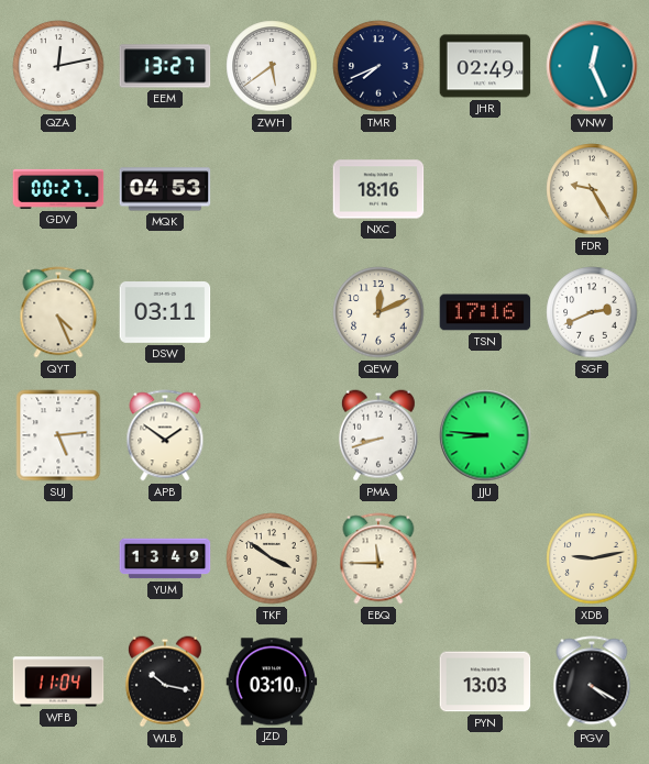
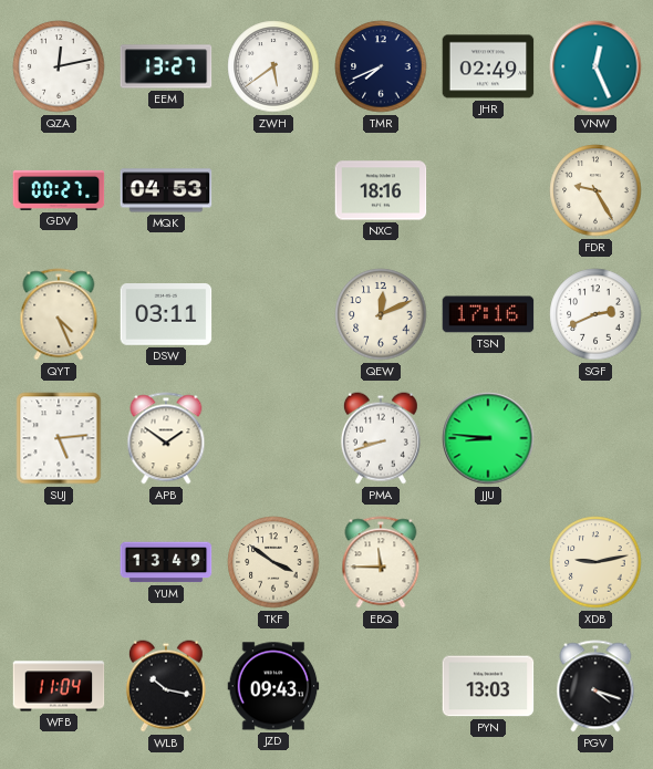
JZD: 03:10 -> 09:43 (273, 686)
PGV: 4:20 -> 4:18 (595, 686)
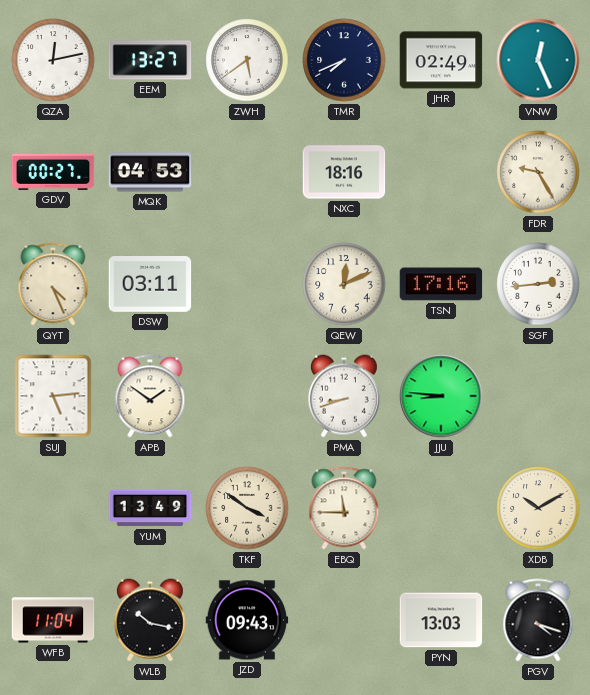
SGF: 2:41 -> 2:44 (538, 284)
XDB: 9:13 -> 10:10 (538, 508)
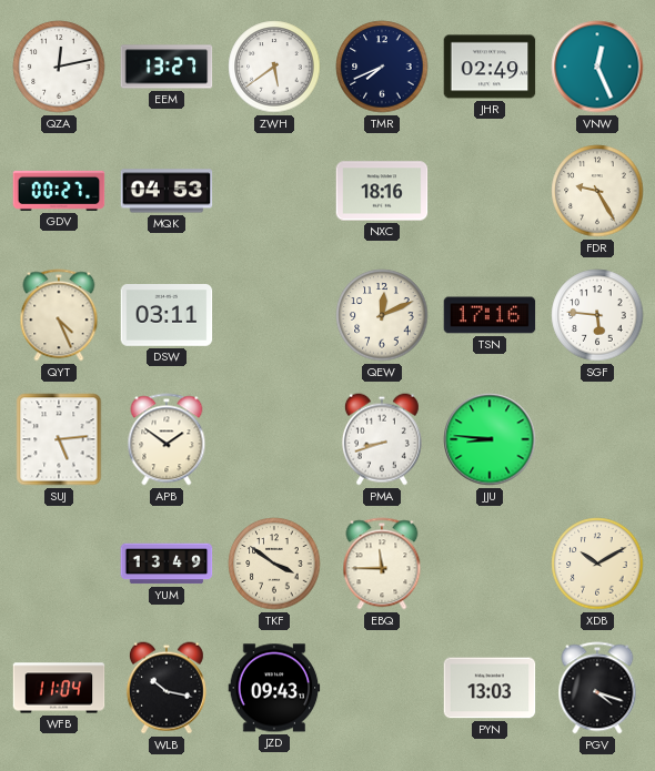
SGF: 2:44 -> 5:46 (597, 315)
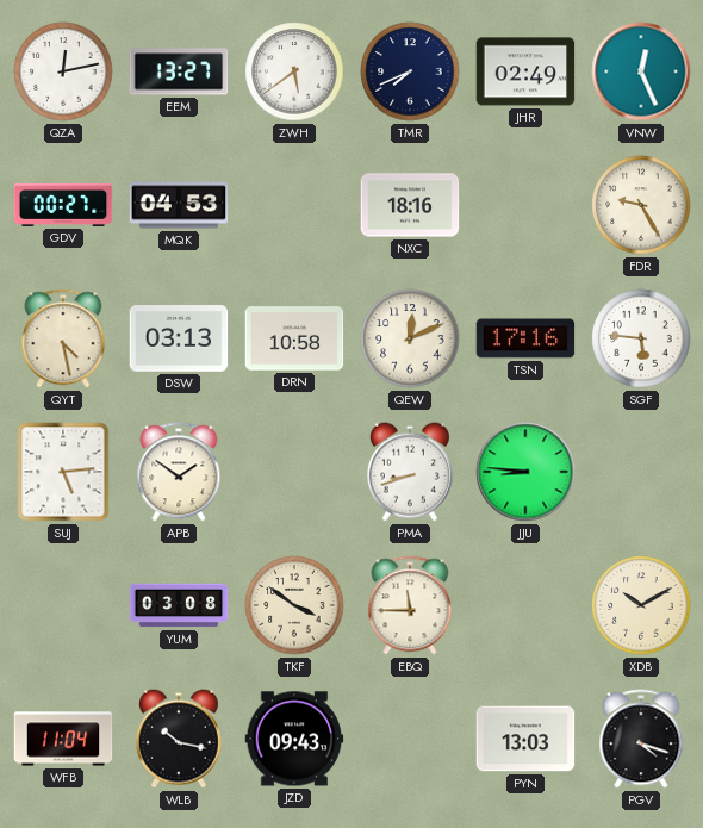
QYT: 4:26 -> 4:28 (63, 338)
DSW: 03:11 -> 03:13 (179, 340)
DRN: none -> 10:58 (294, 338)
YUM: 13:49 -> 03:08 (179, 605)
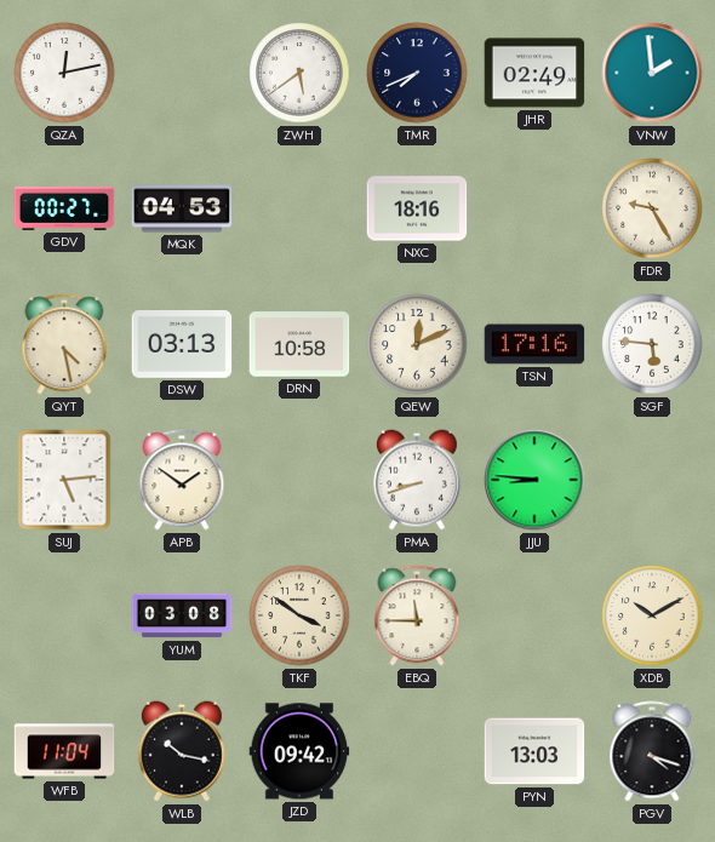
EEM: 13:27 -> none (179, 71)
VNW: 12:26 -> 1:59 (652, 73)
JZD: 09:43 -> 09:42 (299, 751)
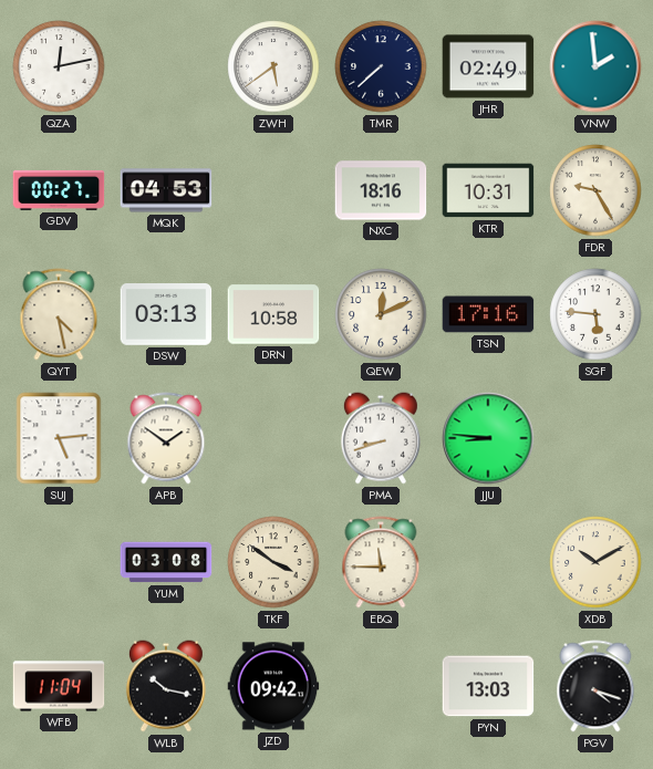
TMR: 7:41 -> 7:38 (381, 66)
KTR: none -> 10:31 (488, 190)
